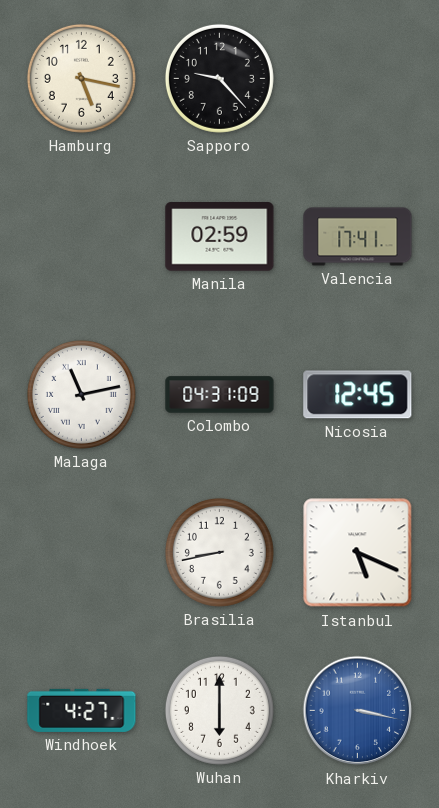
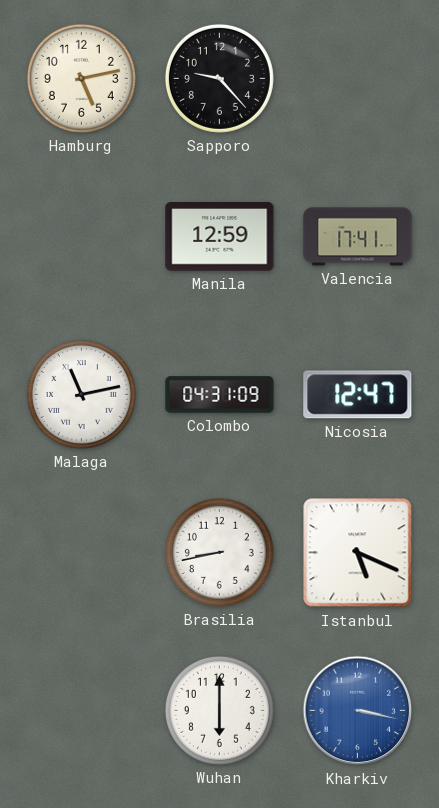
Hamburg: 5:17 -> 5:13 (81, 78)
Manila: 02:59 -> 12:59 (220, 237)
Nicosia: 12:45 -> 12:47 (358, 395)
Windhoek: 4:27 -> none (82, 710)
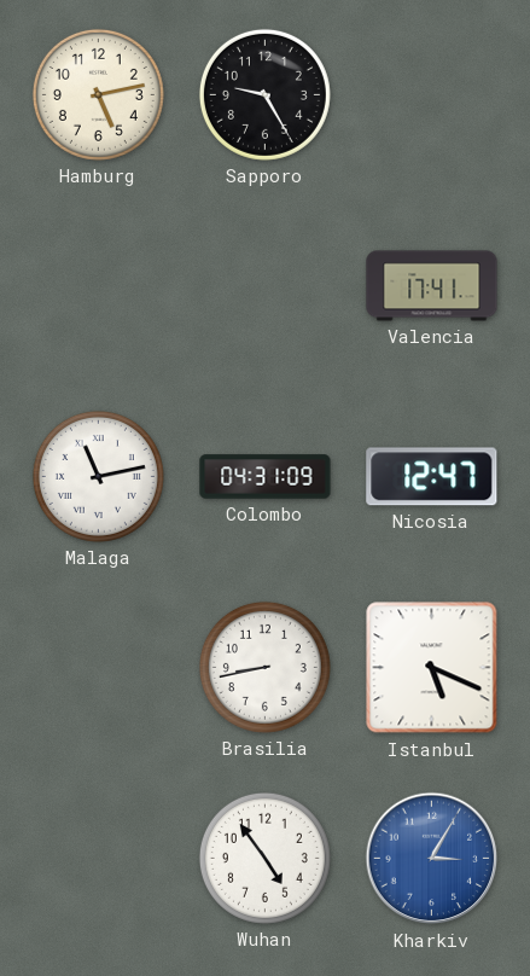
Sapporo: 9:23 -> 9:25 (264, 94)
Manila: 12:59 -> none (220, 237)
Wuhan: 6:00 -> 4:54 (264, 858)
Kharkiv: 3:17 -> 3:05 (432, 859)
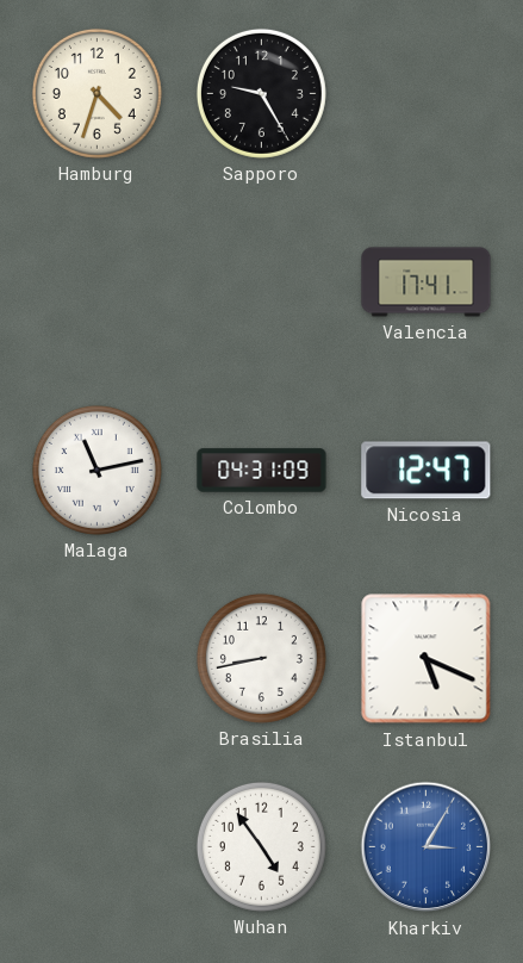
Hamburg: 5:13 -> 4:33 (96, 93)
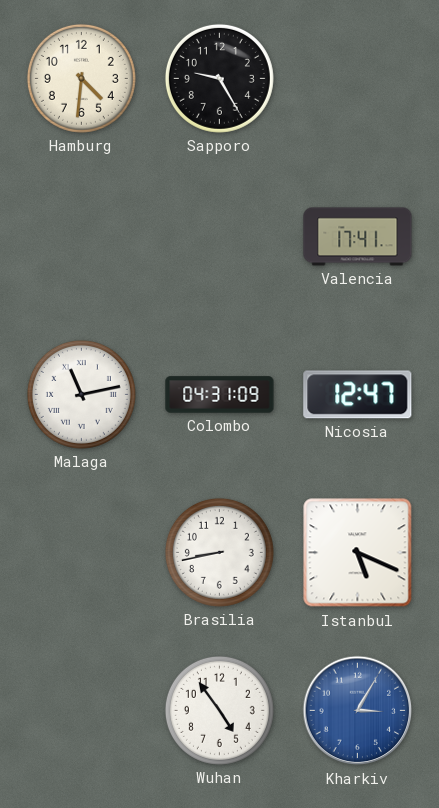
Hamburg: 4:33 -> 4:31 (81, 78)
